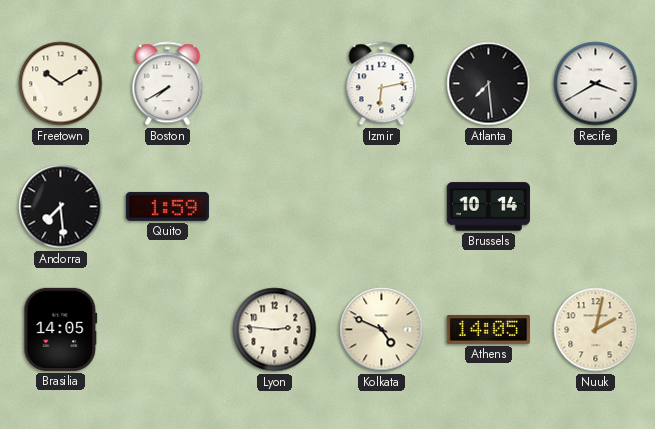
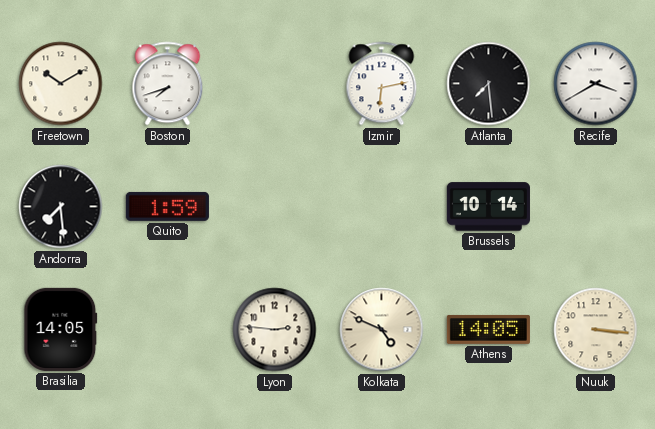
Boston: 7:40 -> 7:42 (168, 84)
Nuuk: 2:02 -> 3:16 (596, 330)
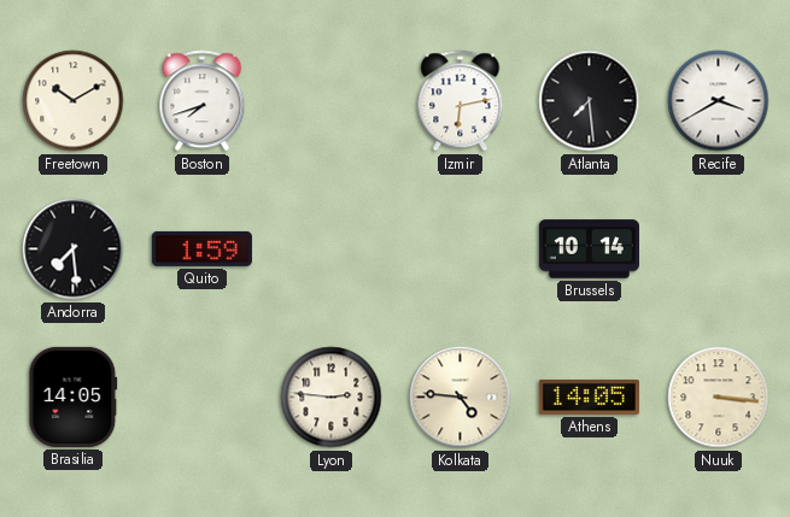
Kolkata: 4:49 -> 4:46 (461, 398)
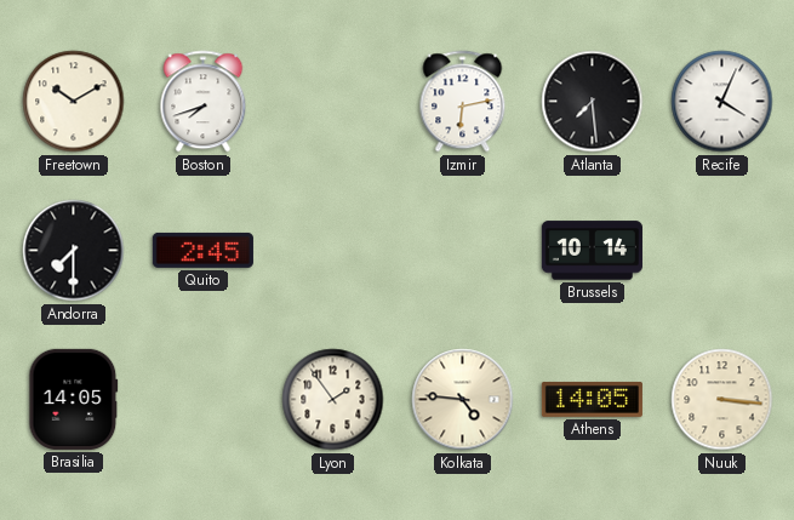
Recife: 3:40 -> 4:04 (722, 102)
Andorra: 7:29 -> 7:30 (74, 251)
Quito: 1:59 -> 2:45 (202, 250)
Lyon: 2:46 -> 1:54 (333, 400)
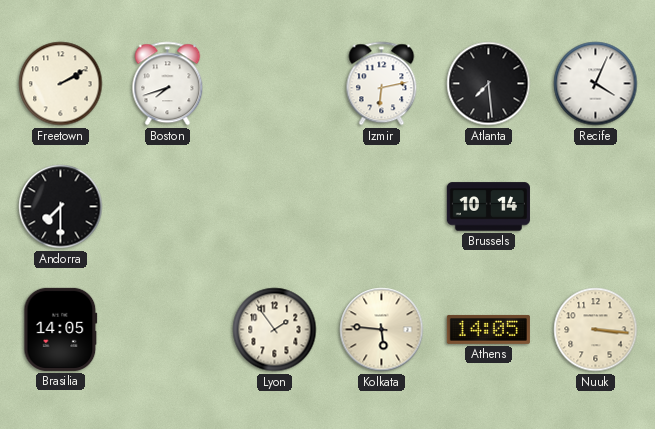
Freetown: 10:10 -> 2:10 (61, 84)
Quito: 2:45 -> none (202, 250)
Kolkata: 4:46 -> 5:46 (382, 330)
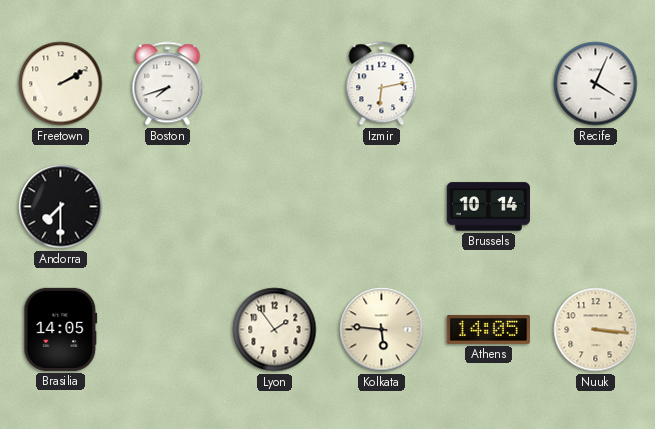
Atlanta: 7:29 -> none (489, 84)
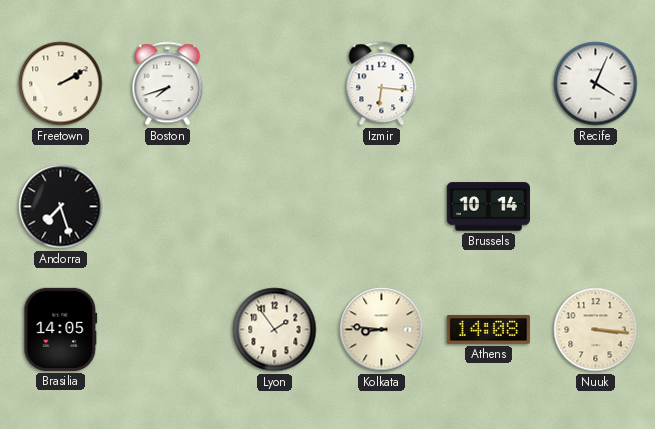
Izmir: 6:13 -> 6:16 (382, 84)
Andorra: 7:30 -> 7:27 (61, 207)
Kolkata: 5:46 -> 8:46 (382, 330)
Athens: 14:05 -> 14:08 (488, 329)
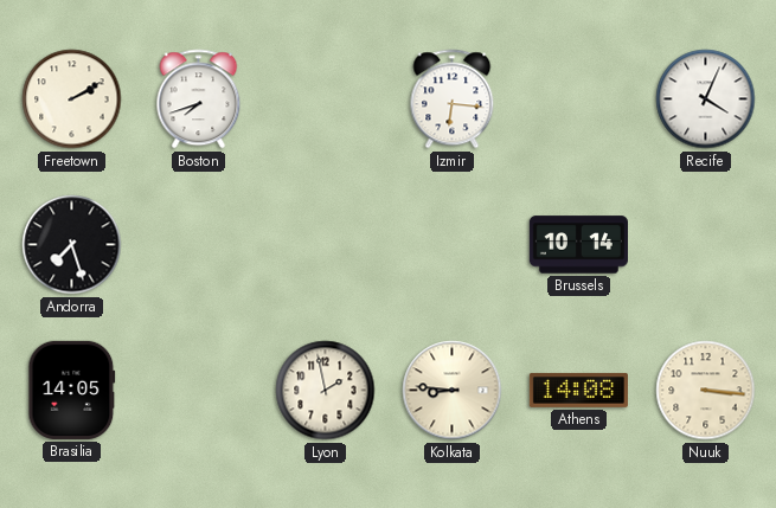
Lyon: 1:54 -> 1:58 (326, 391)
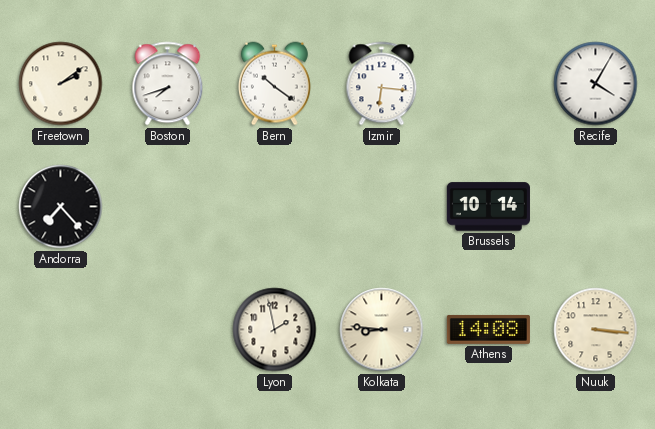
Freetown: 2:10 -> 2:09 (61, 84)
Bern: none -> 10:21 (274, 84)
Recife: 4:04 -> 4:05 (596, 84)
Andorra: 7:27 -> 7:23 (61, 207)
Brasilia: 14:05 -> none (72, 390)
